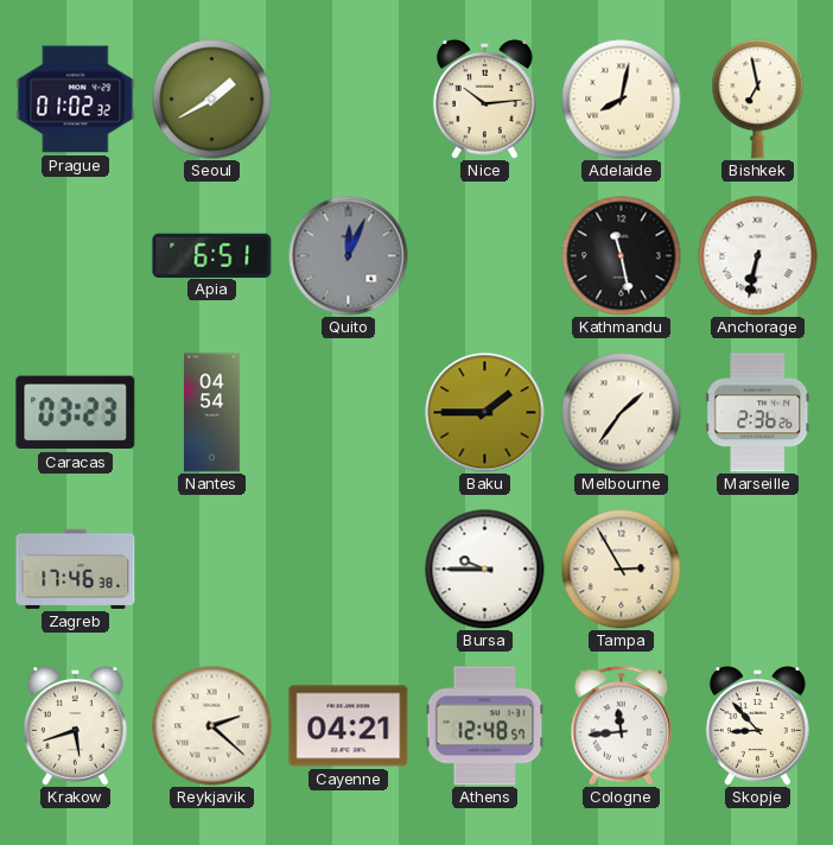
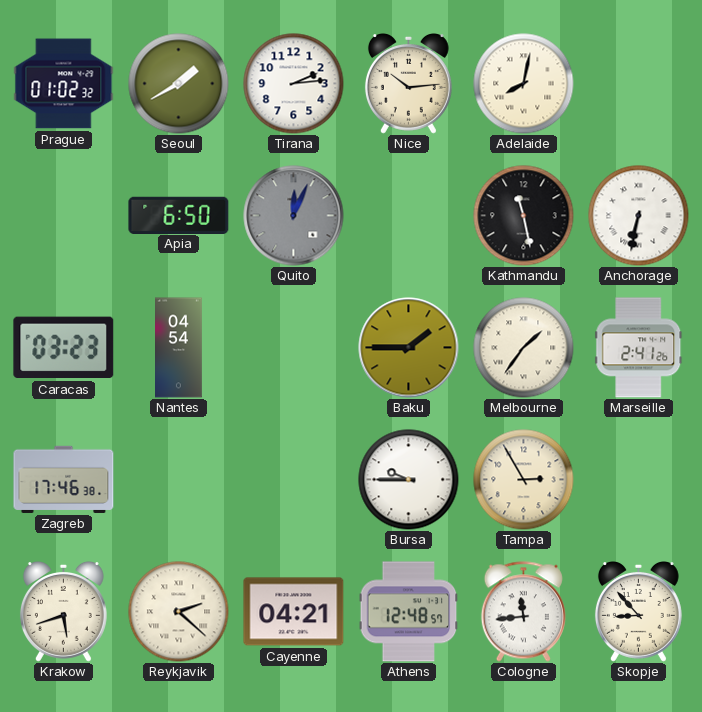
Tirana: none -> 2:14 (294, 84)
Bishkek: 6:58 -> none (758, 100)
Apia: 6:51 -> 6:50 (179, 215)
Marseille: 2:36 -> 2:41 (639, 348)
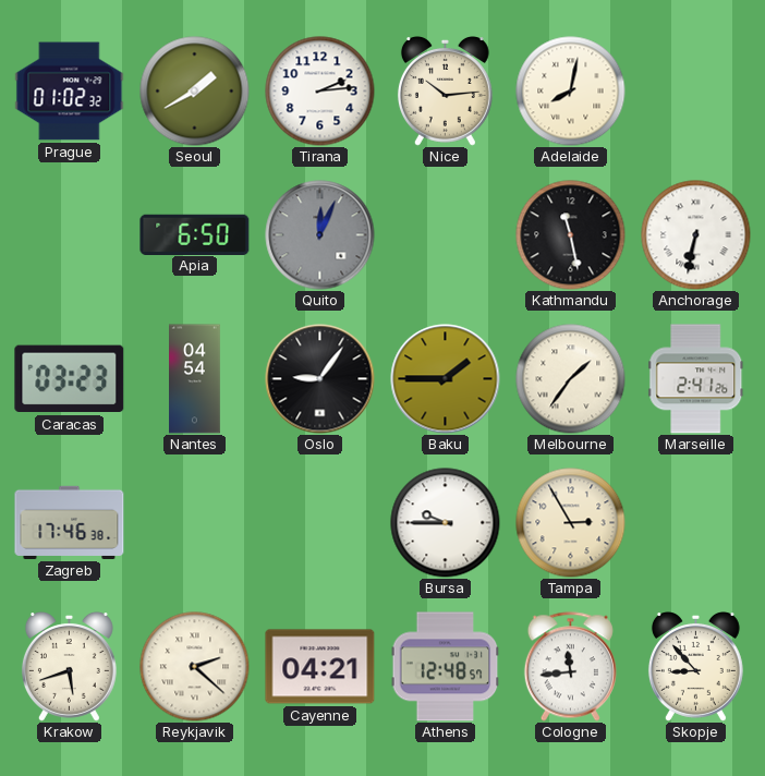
Oslo: none -> 9:06 (320, 379)
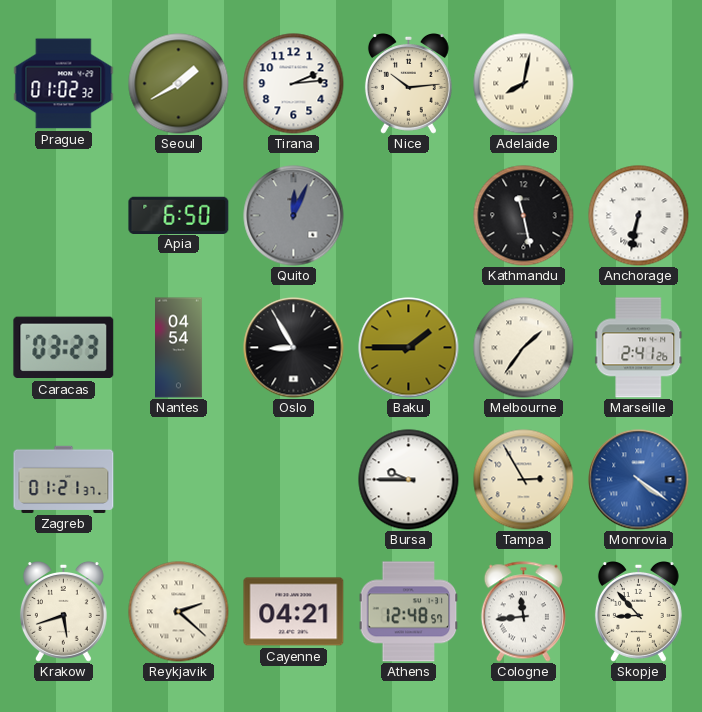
Oslo: 9:06 -> 8:55 (294, 348)
Zagreb: 17:46 -> 01:21 (64, 479)
Monrovia: none -> 4:21 (639, 480)
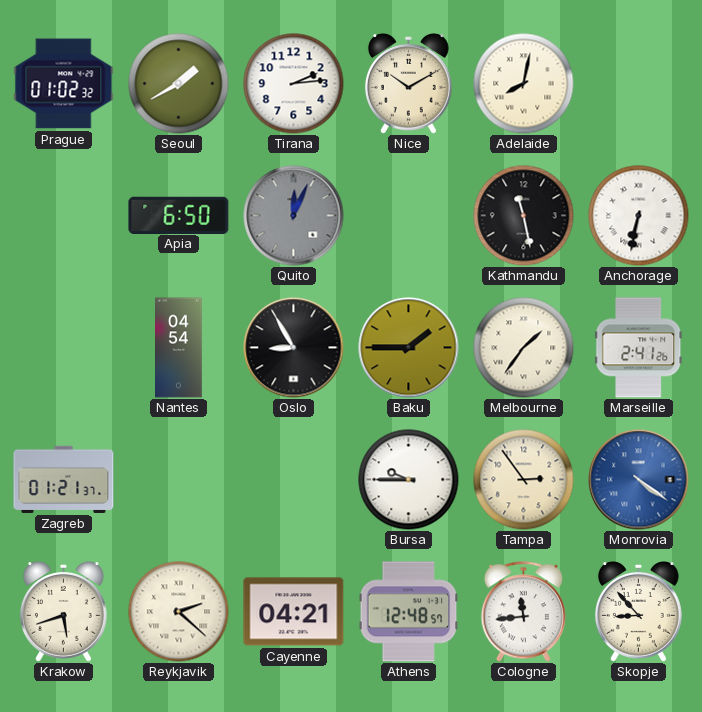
Nice: 10:14 -> 10:10 (408, 84)
Caracas: 03:23 -> none (64, 348)
Tampa: 2:55 -> 2:54 (524, 480)
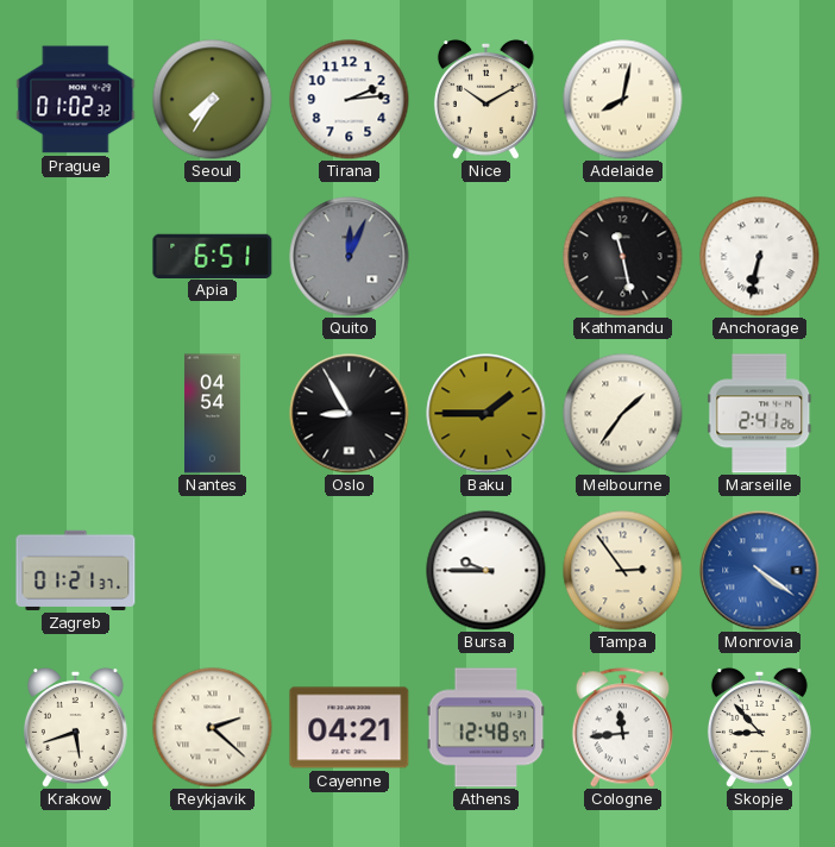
Seoul: 1:40 -> 7:35 (213, 100)
Apia: 6:50 -> 6:51 (213, 256)
